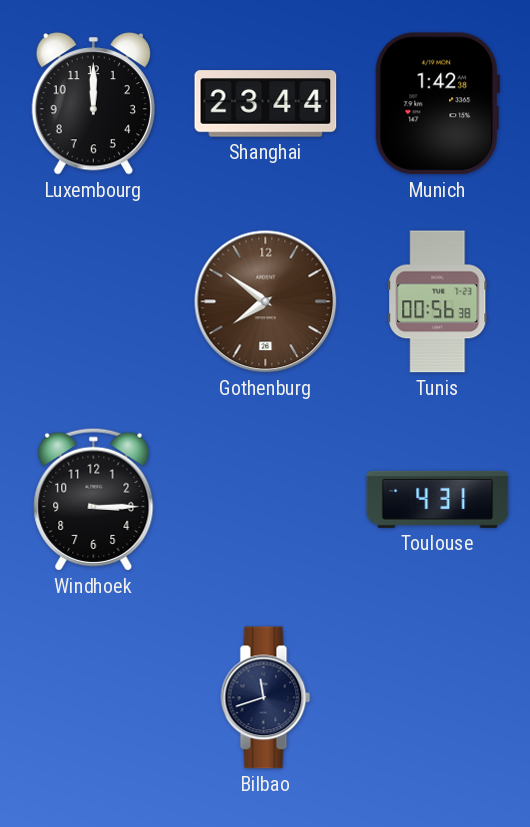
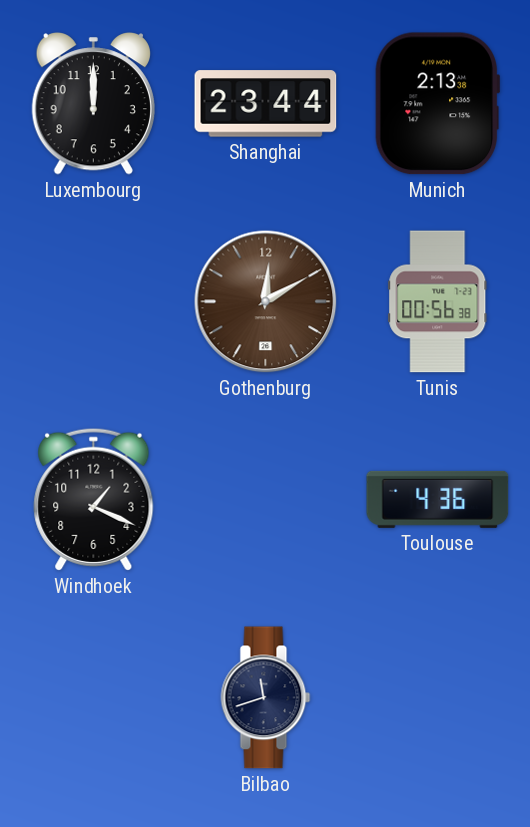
Munich: 1:42 -> 2:13 (437, 104)
Gothenburg: 7:51 -> 12:10 (266, 302)
Windhoek: 3:15 -> 1:19 (94, 499)
Toulouse: 4:31 -> 4:36 (438, 499)
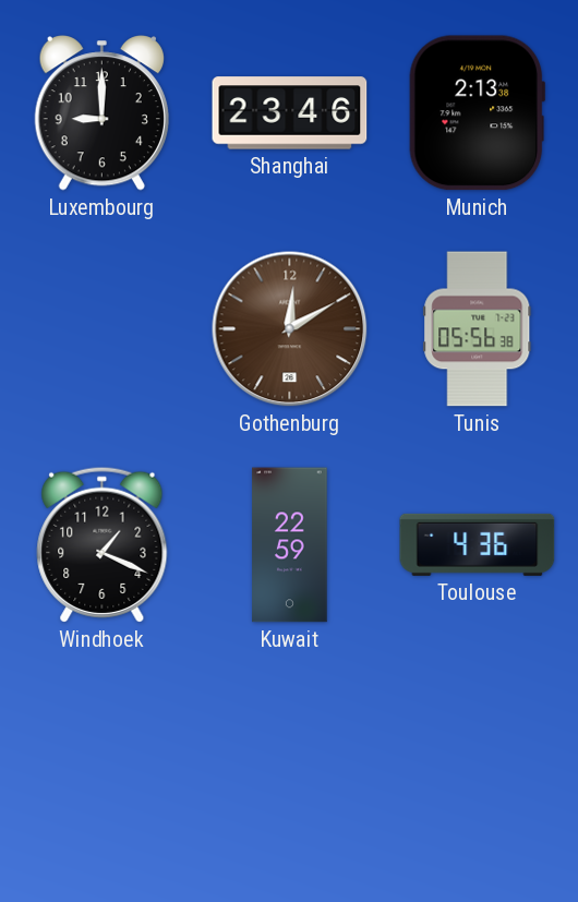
Luxembourg: 12:00 -> 9:00 (101, 113)
Shanghai: 23:44 -> 23:46 (290, 113)
Tunis: 00:56 -> 05:56 (478, 329)
Kuwait: none -> 22:59 (290, 545)
Bilbao: 11:42 -> none (266, 698)
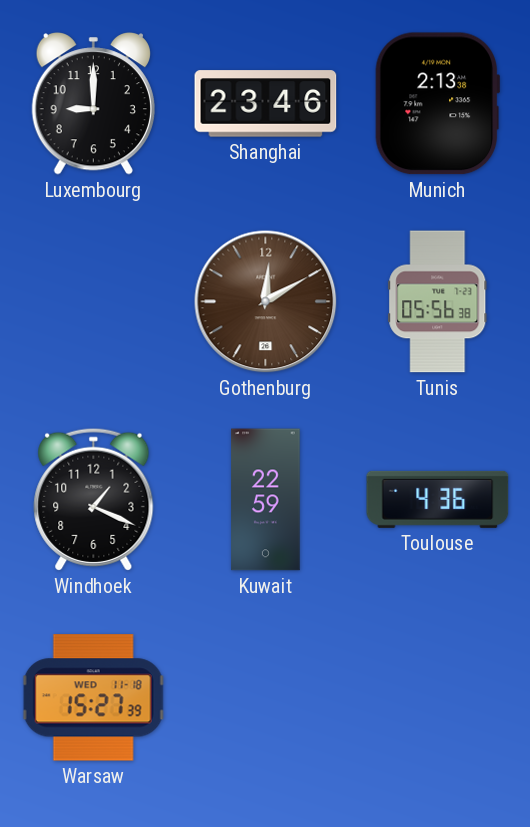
Warsaw: none -> 15:27 (93, 698)
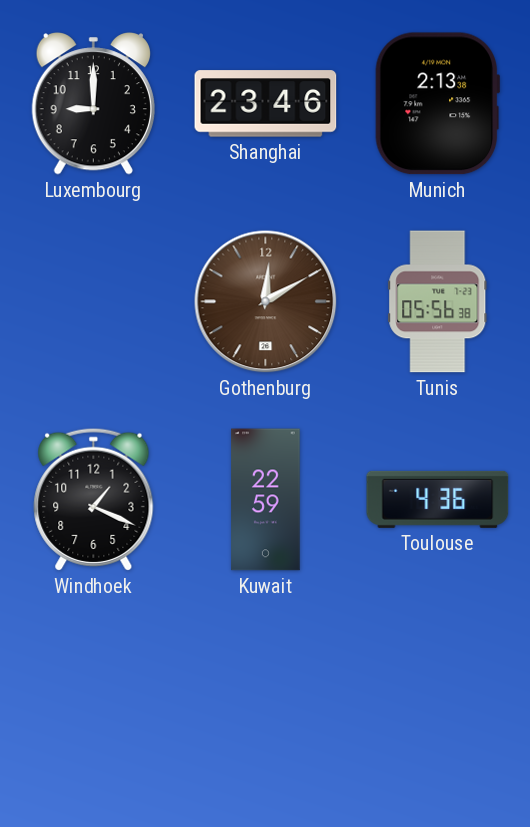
Warsaw: 15:27 -> none (93, 698)
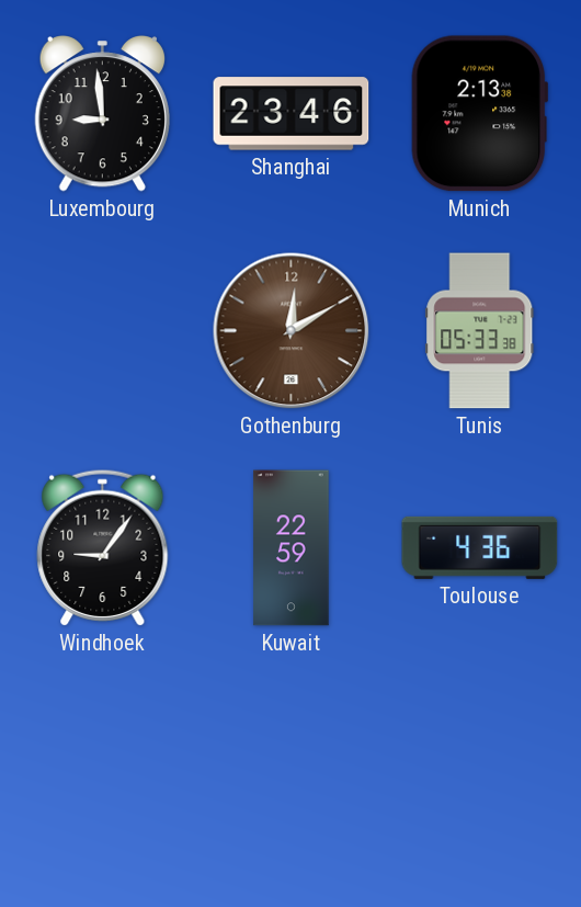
Luxembourg: 9:00 -> 8:59 (102, 114)
Tunis: 05:56 -> 05:33 (480, 331)
Windhoek: 1:19 -> 9:06 (103, 547)
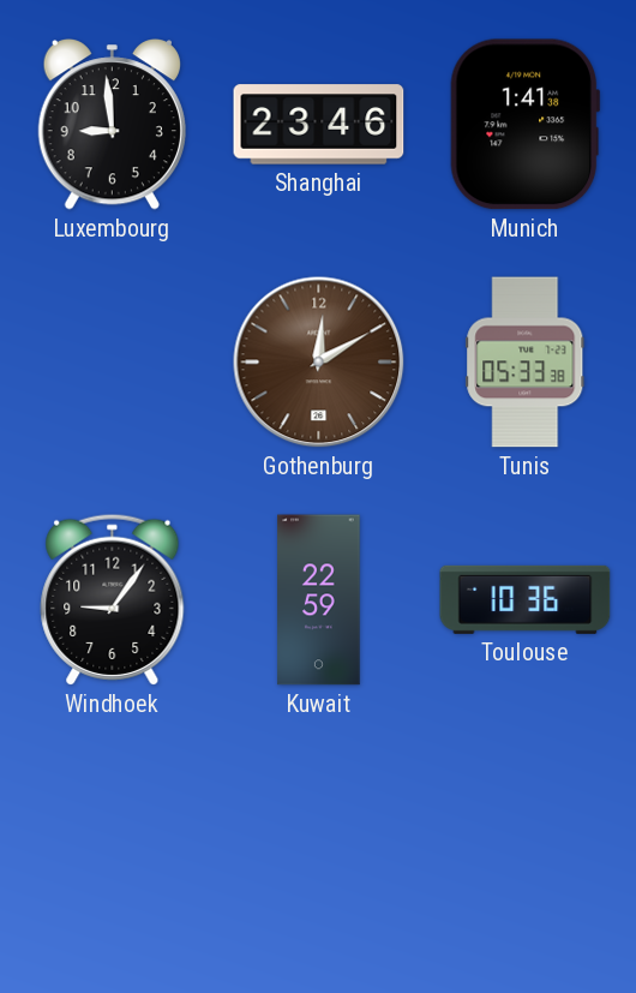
Munich: 2:13 -> 1:41 (524, 125)
Toulouse: 4:36 -> 10:36 (526, 599)
